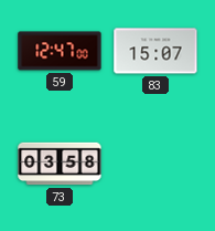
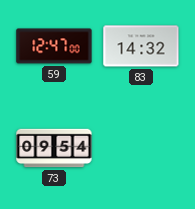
83: 15:07 -> 14:32 (141, 46)
73: 03:58 -> 09:54 (54, 148)
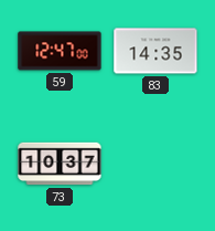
83: 14:32 -> 14:35 (155, 51)
73: 09:54 -> 10:37 (60, 164)
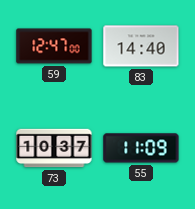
83: 14:35 -> 14:40 (141, 46)
55: none -> 11:09 (141, 148)
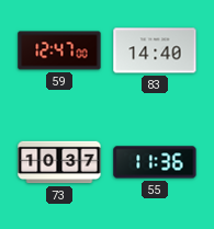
55: 11:09 -> 11:36 (155, 162)
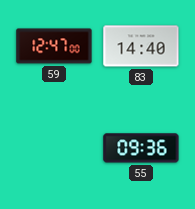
73: 10:37 -> none (59, 162)
55: 11:36 -> 09:36 (141, 148)
